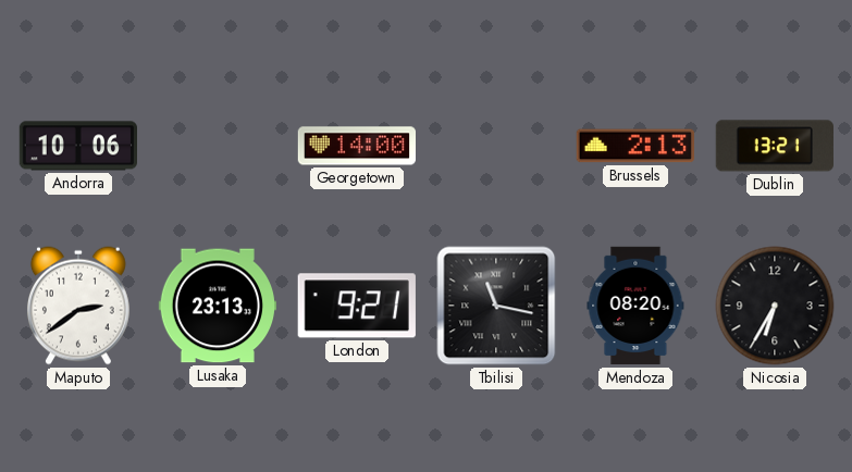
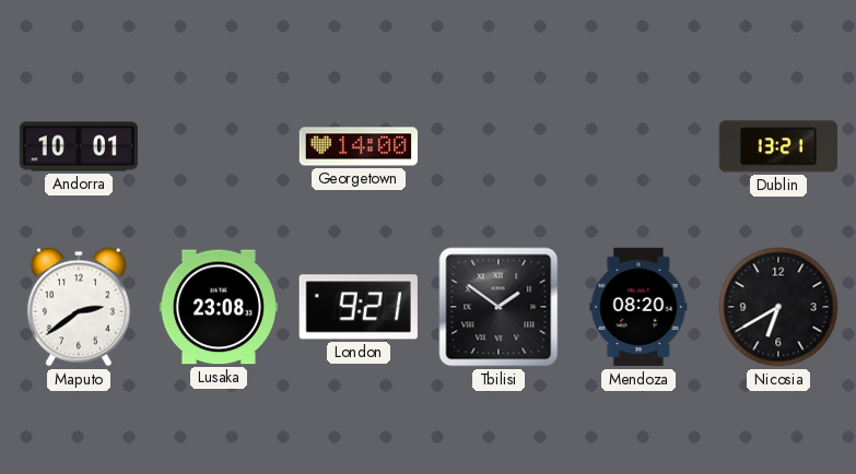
Andorra: 10:06 -> 10:01 (78, 146)
Brussels: 2:13 -> none (634, 146)
Lusaka: 23:13 -> 23:08 (218, 307)
Tbilisi: 11:17 -> 1:51 (499, 307)
Nicosia: 6:35 -> 6:40 (778, 307)
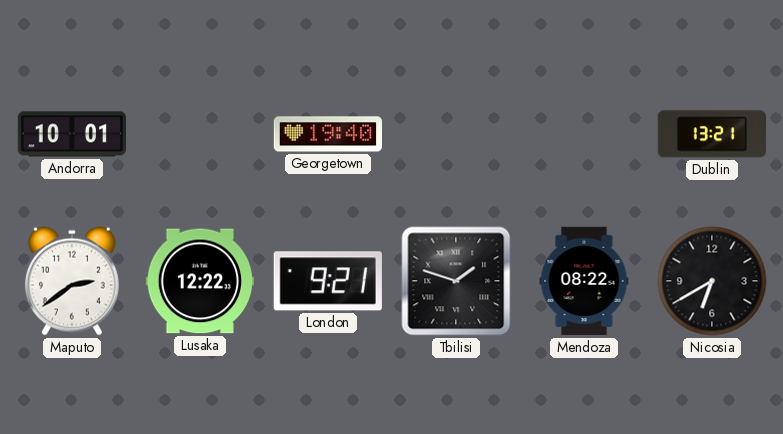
Georgetown: 14:00 -> 19:40 (328, 134)
Lusaka: 23:08 -> 12:22 (199, 281)
Tbilisi: 1:51 -> 1:48 (456, 281)
Mendoza: 08:20 -> 08:22 (584, 281)
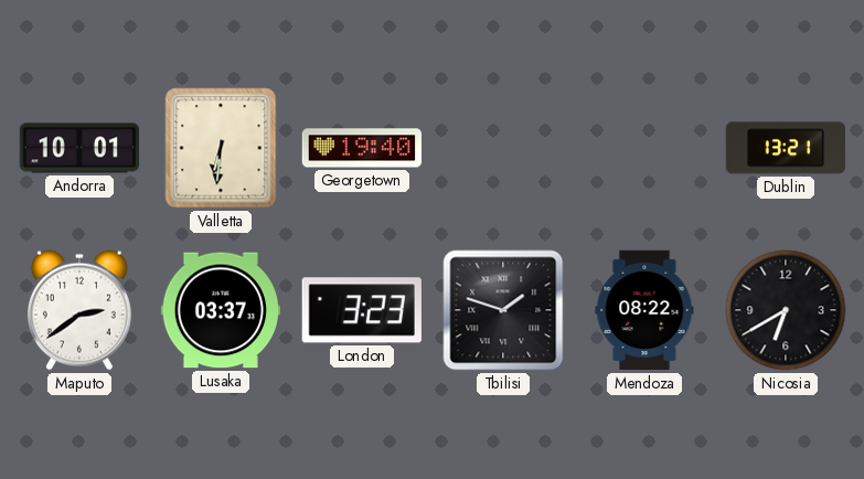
Valletta: none -> 6:31 (221, 148)
Lusaka: 12:22 -> 03:37 (220, 310)
London: 9:21 -> 3:23 (362, 310)
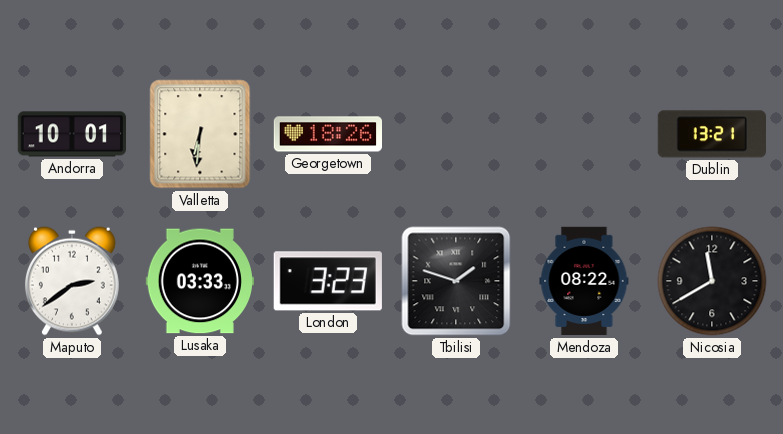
Georgetown: 19:40 -> 18:26 (328, 134)
Lusaka: 03:37 -> 03:33 (199, 281)
Nicosia: 6:40 -> 11:40 (712, 281)
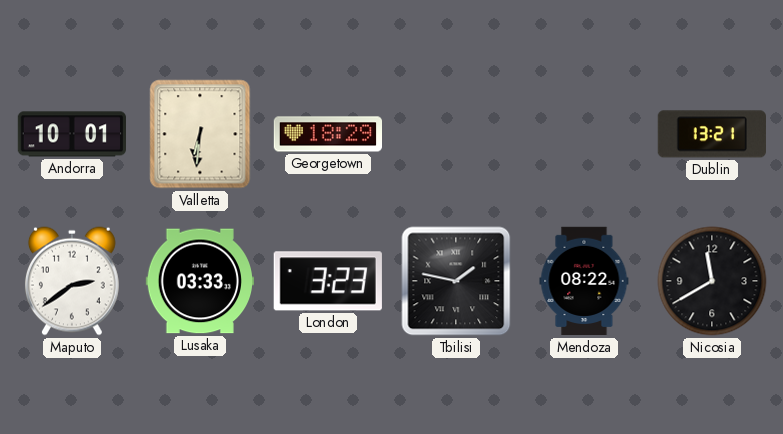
Georgetown: 18:26 -> 18:29 (328, 134)
Tbilisi: 1:48 -> 1:47 (456, 281)
